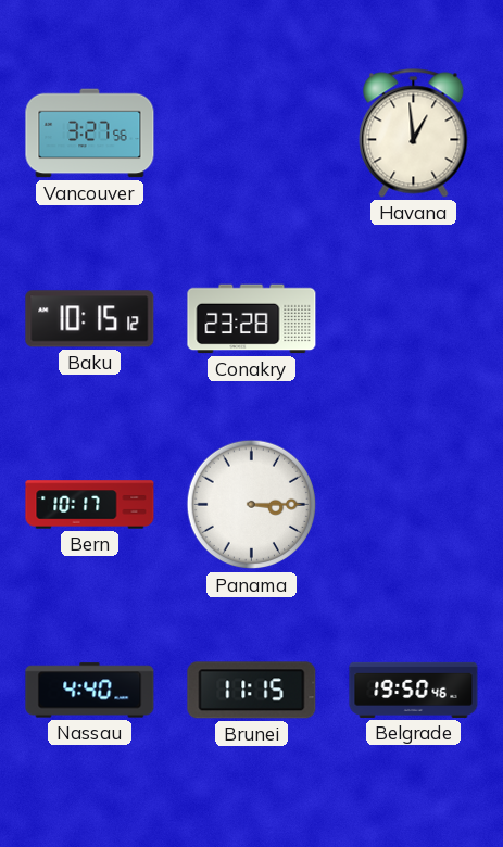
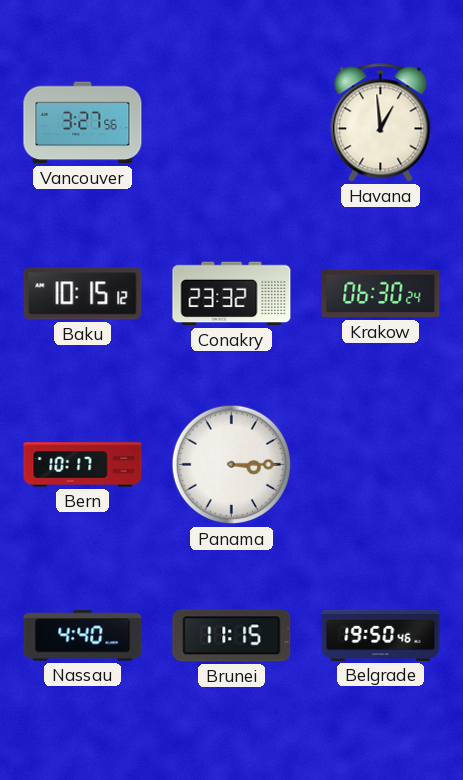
Conakry: 23:28 -> 23:32 (232, 294)
Krakow: none -> 06:30 (381, 294)
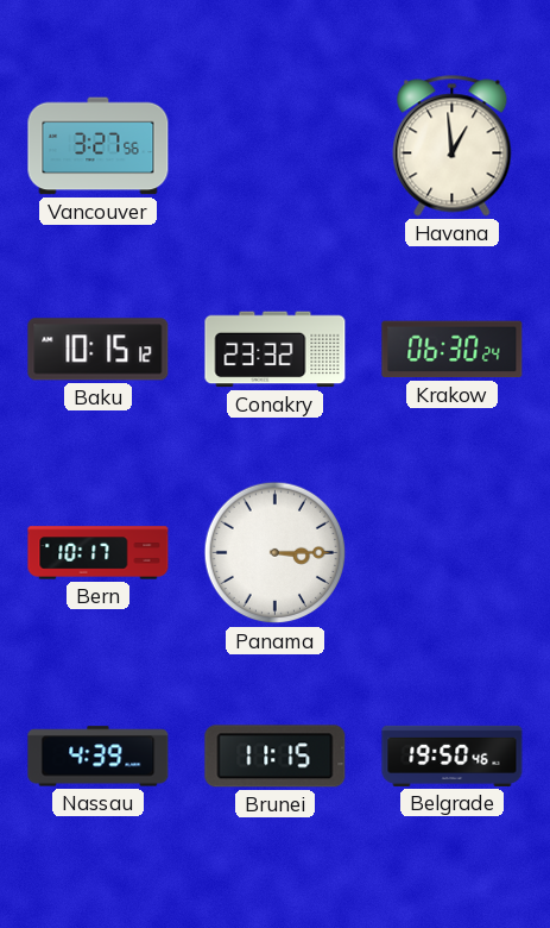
Nassau: 4:40 -> 4:39 (99, 757)
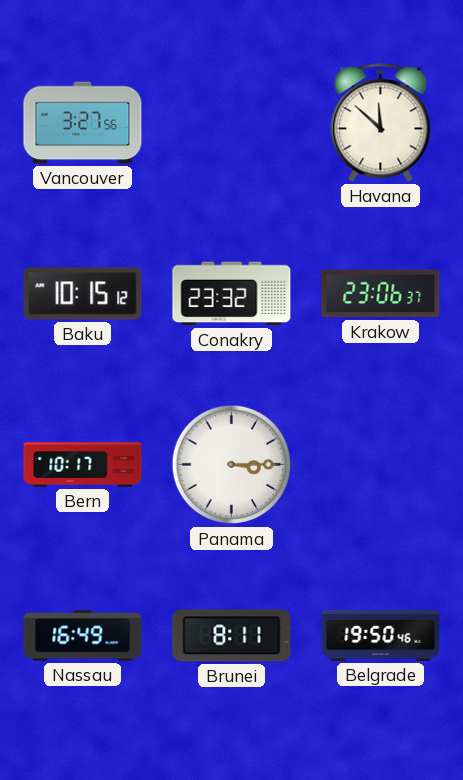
Havana: 12:59 -> 11:52 (381, 123)
Krakow: 06:30 -> 23:06 (381, 294)
Nassau: 4:39 -> 16:49 (83, 636)
Brunei: 11:15 -> 8:11 (232, 636)
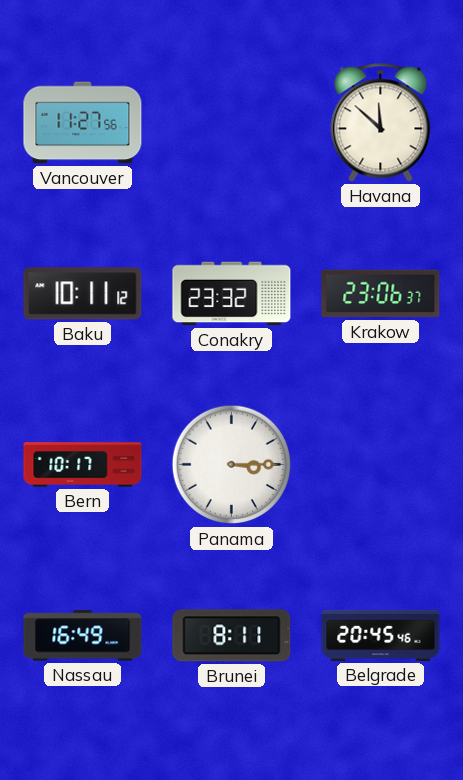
Vancouver: 3:27 -> 11:27 (83, 123)
Baku: 10:15 -> 10:11 (83, 294)
Belgrade: 19:50 -> 20:45 (381, 635)
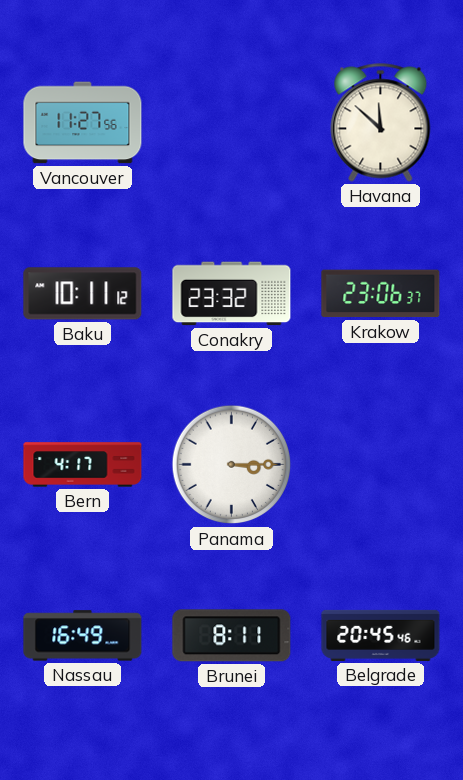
Bern: 10:17 -> 4:17 (83, 465)
